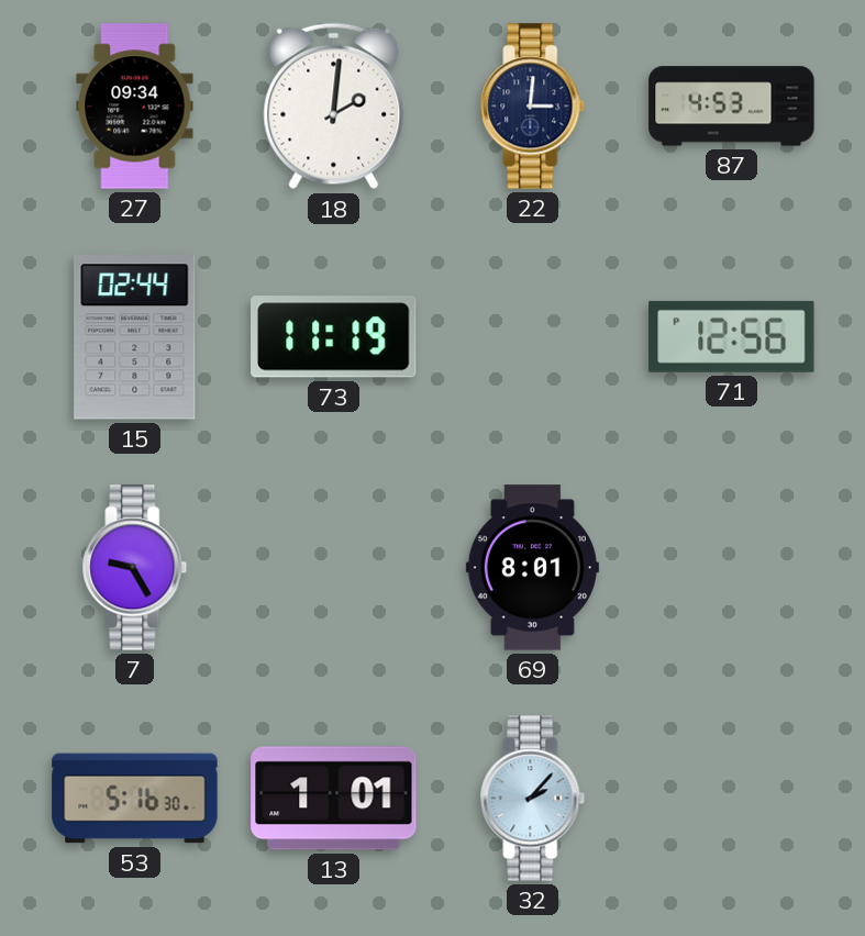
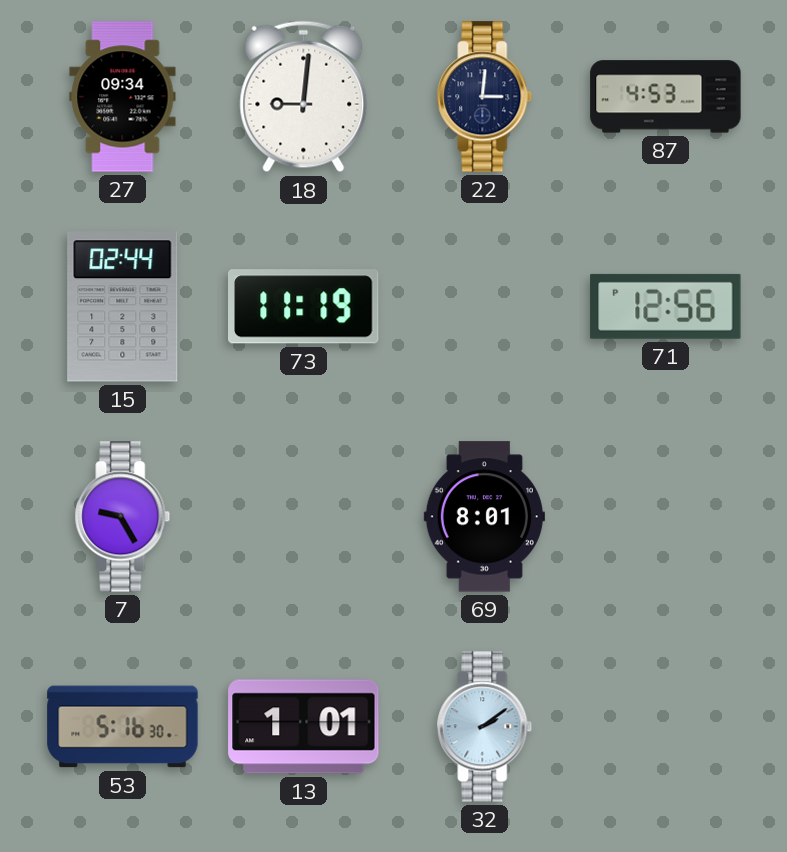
18: 2:01 -> 9:01 (304, 97)
32: 2:07 -> 2:09 (485, 727)
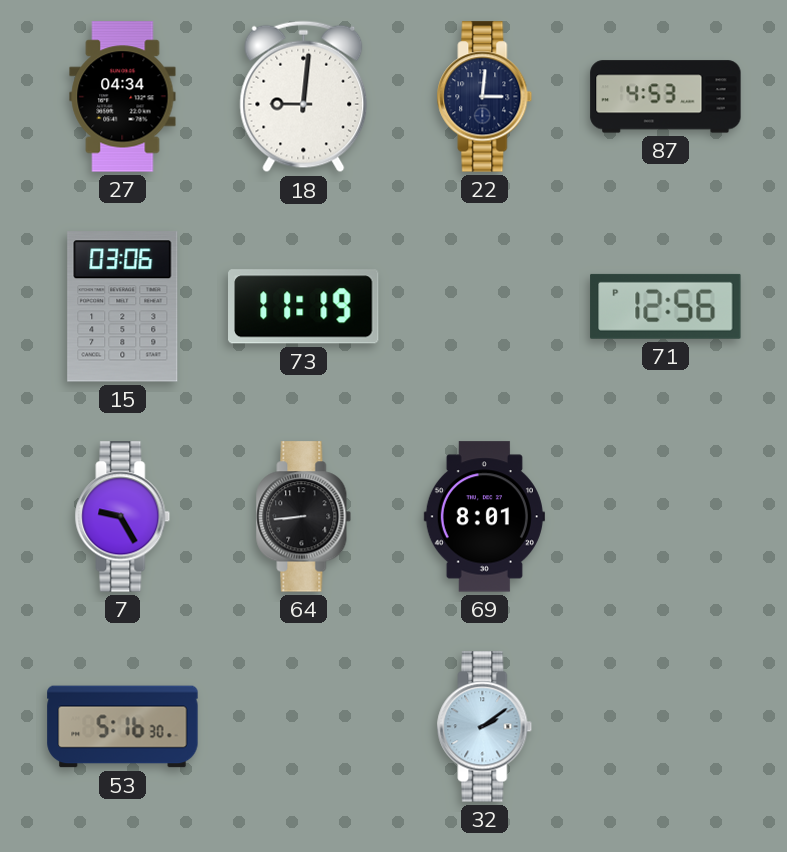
27: 09:34 -> 04:34 (123, 97)
15: 02:44 -> 03:06 (123, 307)
64: none -> 8:44 (304, 517)
13: 1:01 -> none (304, 727)
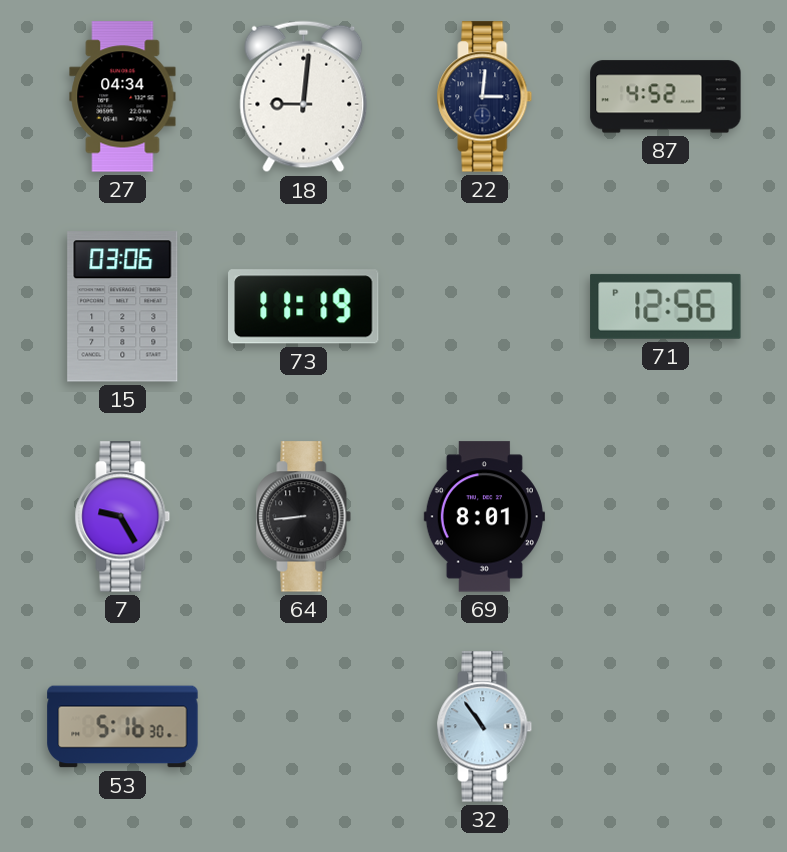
87: 4:53 -> 4:52 (666, 97)
32: 2:09 -> 10:54 (485, 727)
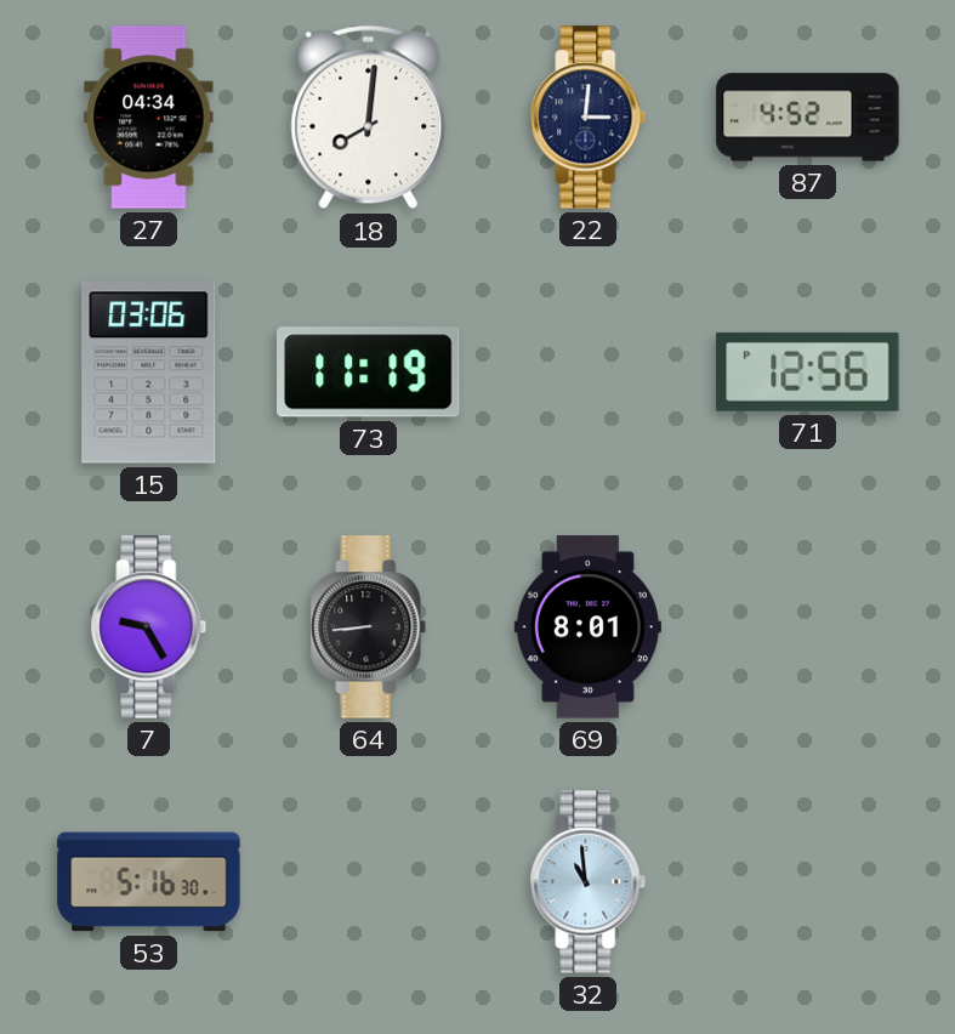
18: 9:01 -> 8:01 (369, 118)
32: 10:54 -> 10:59 (589, 882)
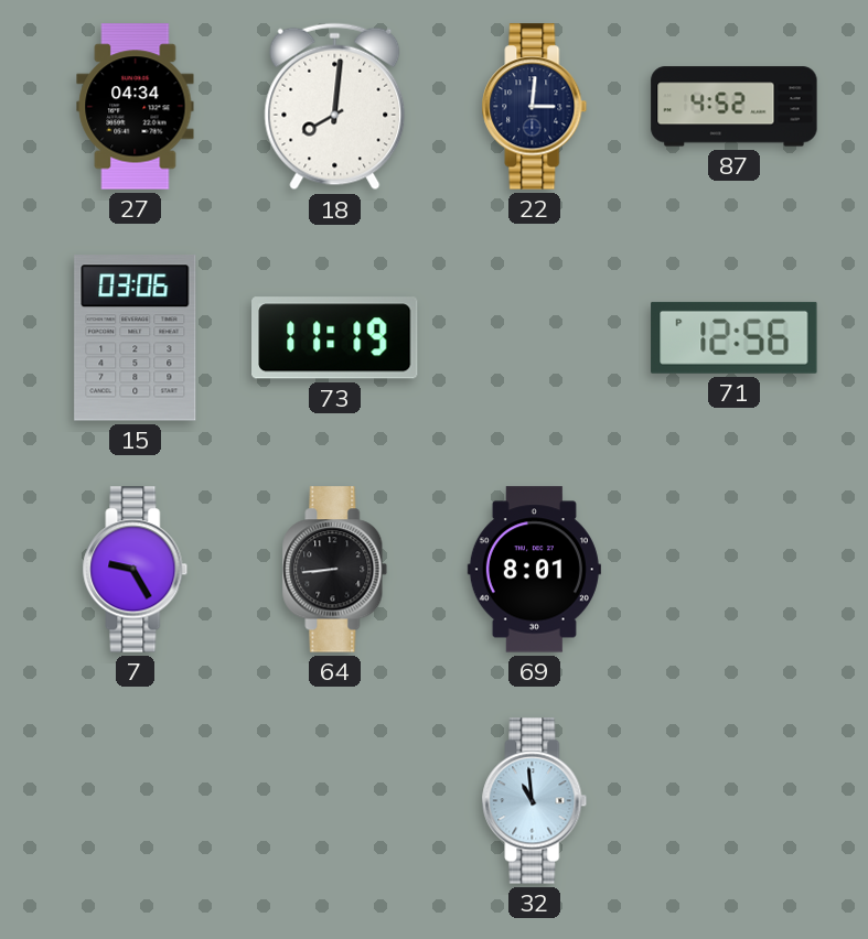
53: 5:16 -> none (149, 882)
